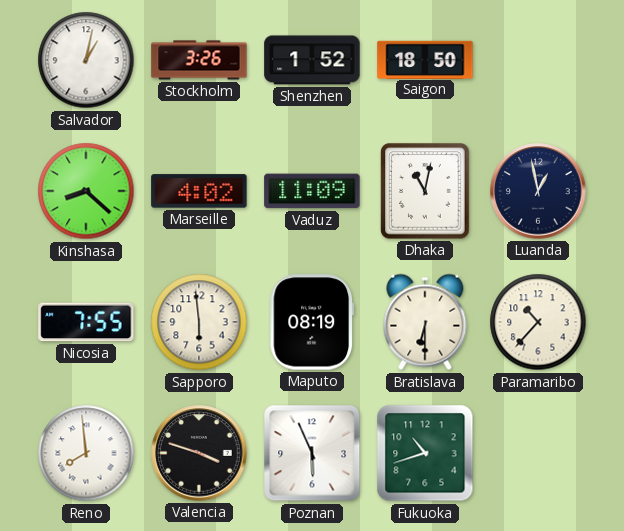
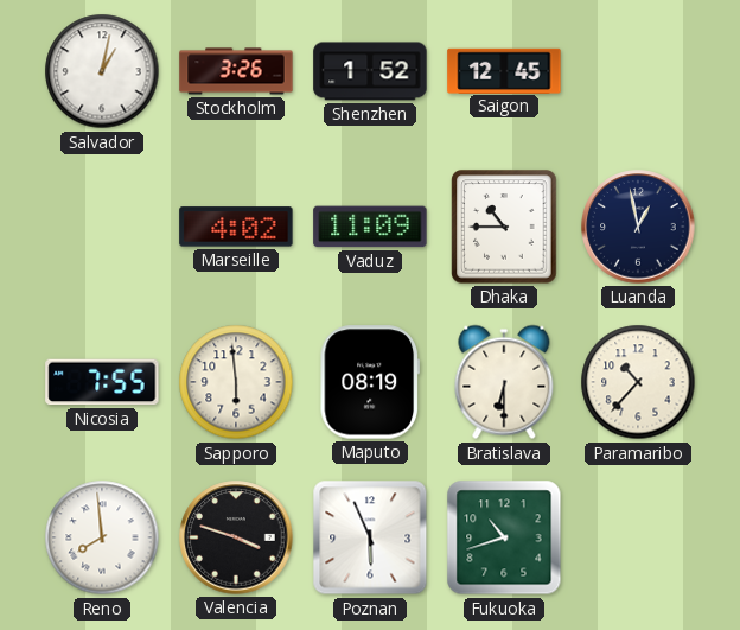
Saigon: 18:50 -> 12:45 (504, 70)
Kinshasa: 8:22 -> none (86, 191)
Dhaka: 11:02 -> 10:45 (504, 227)
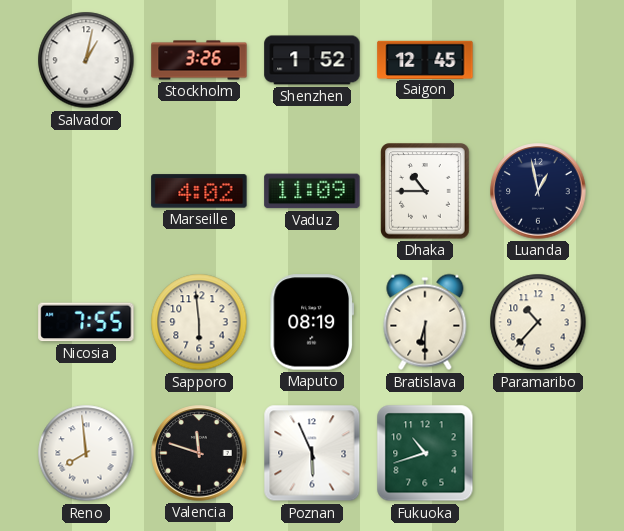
Valencia: 3:48 -> 11:48 (199, 453)
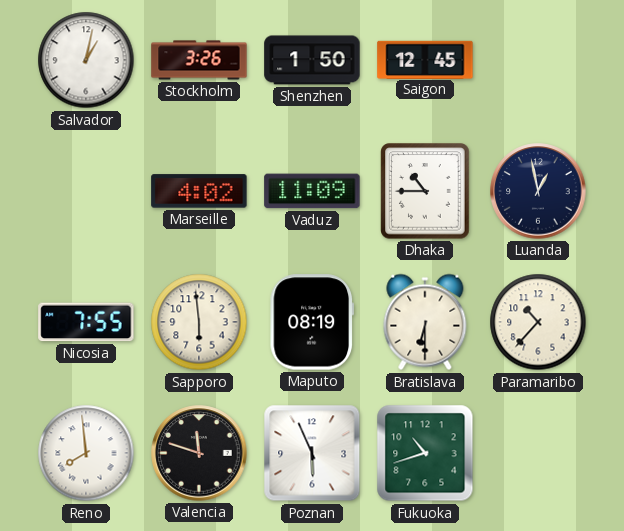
Shenzhen: 1:52 -> 1:50 (312, 60)
